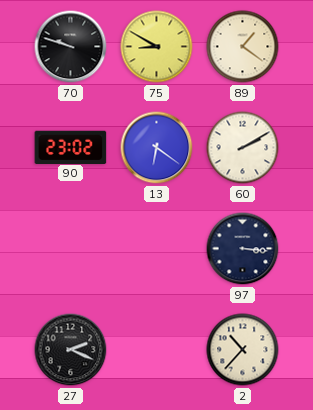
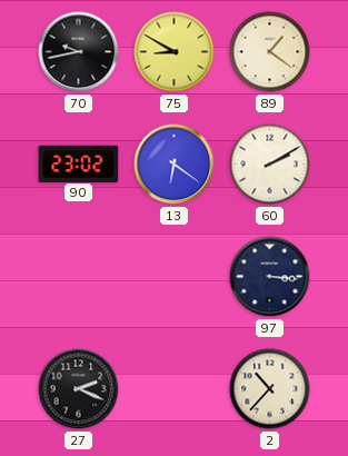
70: 9:48 -> 9:43 (79, 52)
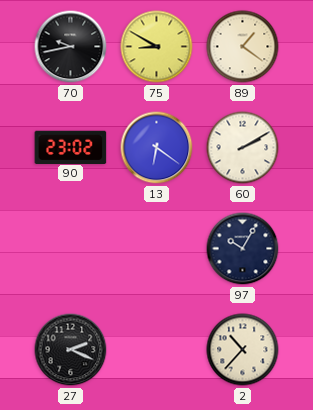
97: 3:16 -> 10:05 (243, 249)
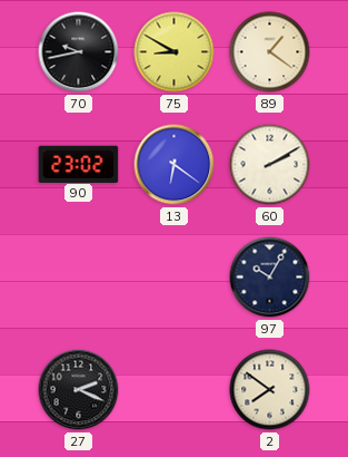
2: 10:37 -> 7:51 (270, 390)
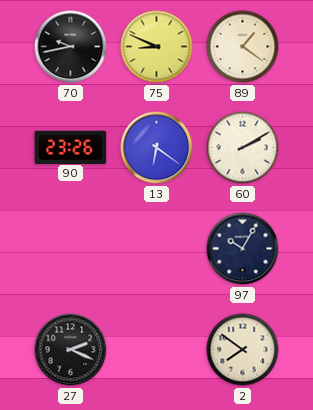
75: 8:50 -> 8:49 (157, 47)
90: 23:02 -> 23:26 (71, 147)
